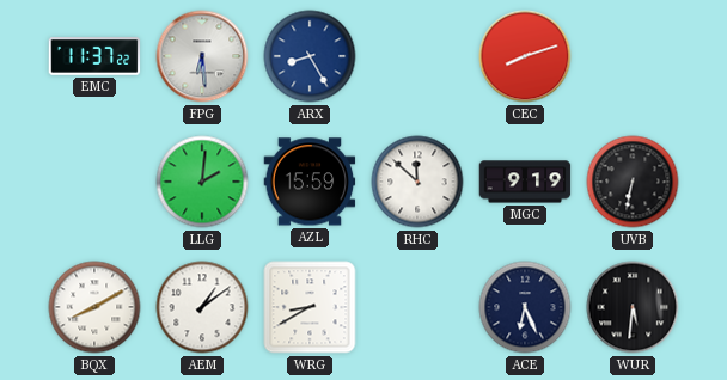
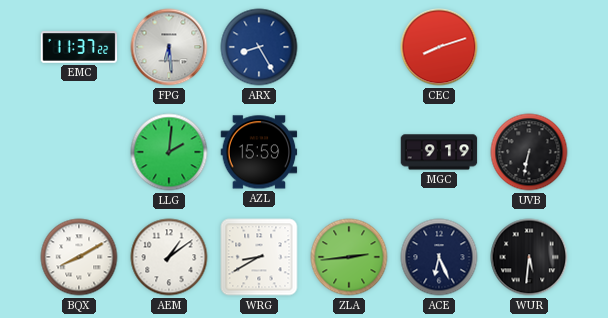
RHC: 11:52 -> none (417, 182)
ZLA: none -> 2:44 (349, 257)
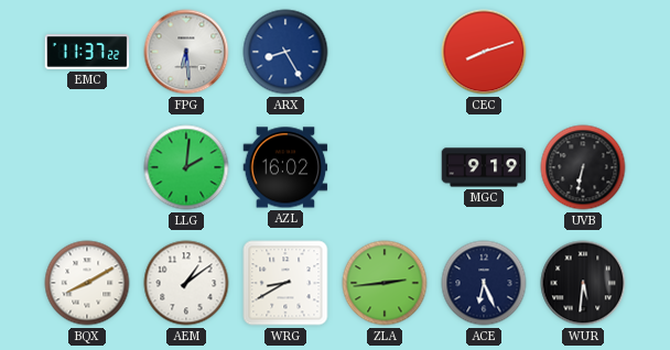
AZL: 15:59 -> 16:02 (285, 167)
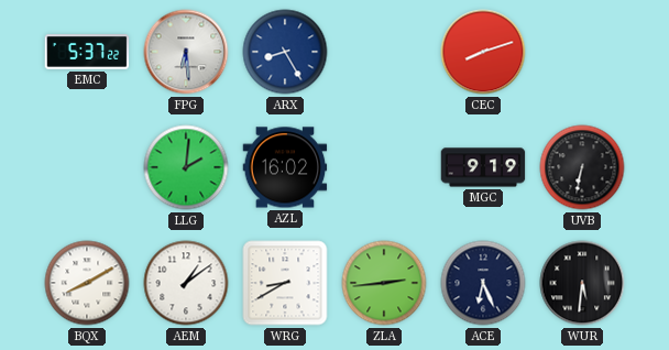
EMC: 11:37 -> 5:37 (87, 52)
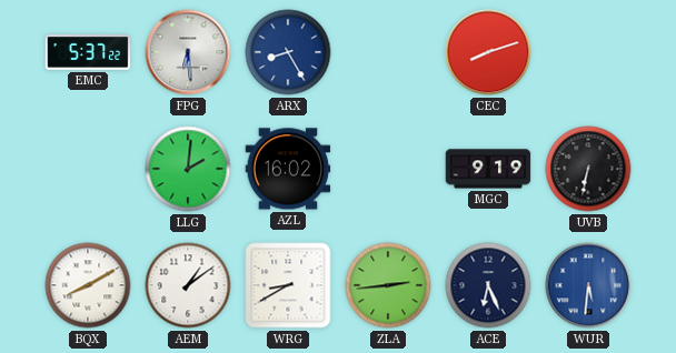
WUR dial: black -> blue (588, 285)
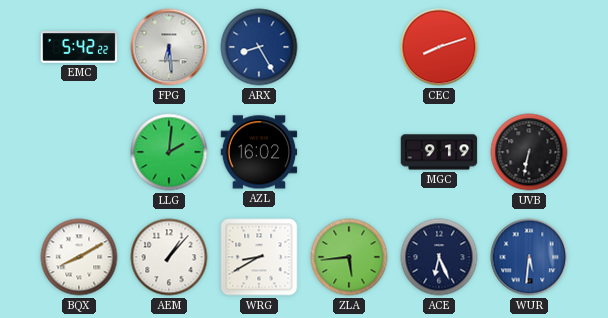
EMC: 5:37 -> 5:42 (79, 47)
AEM: 1:09 -> 1:07 (169, 257)
ZLA: 2:44 -> 5:44 (349, 257)
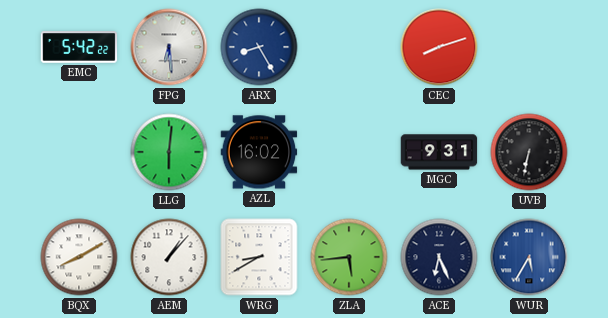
LLG: 2:01 -> 6:01 (169, 152)
MGC: 9:19 -> 9:31 (439, 152)
WUR: 5:31 -> 5:35 (529, 257)
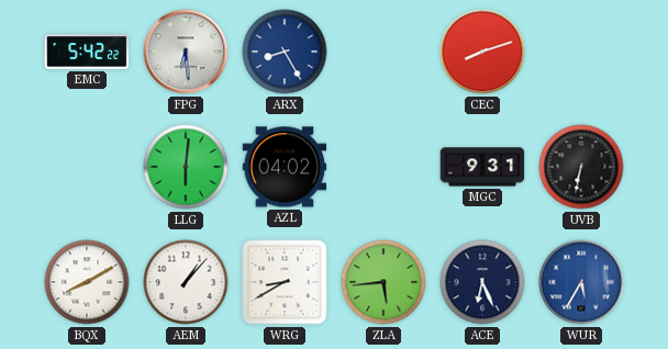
AZL: 16:02 -> 04:02 (285, 167)
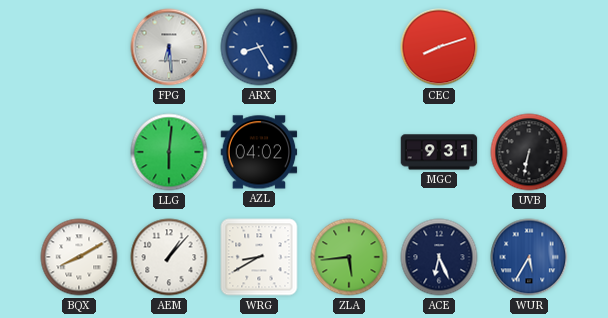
EMC: 5:42 -> none (87, 52)
